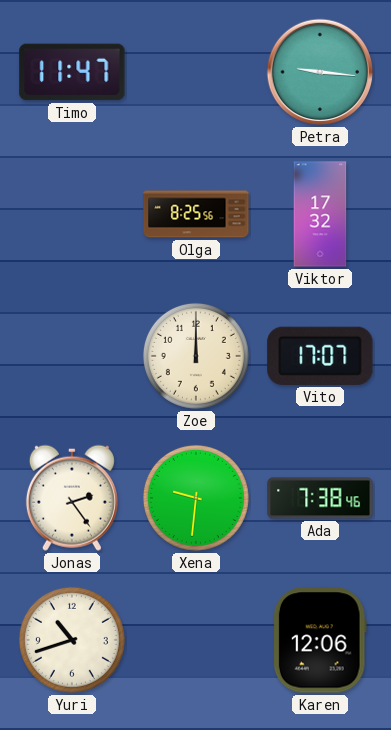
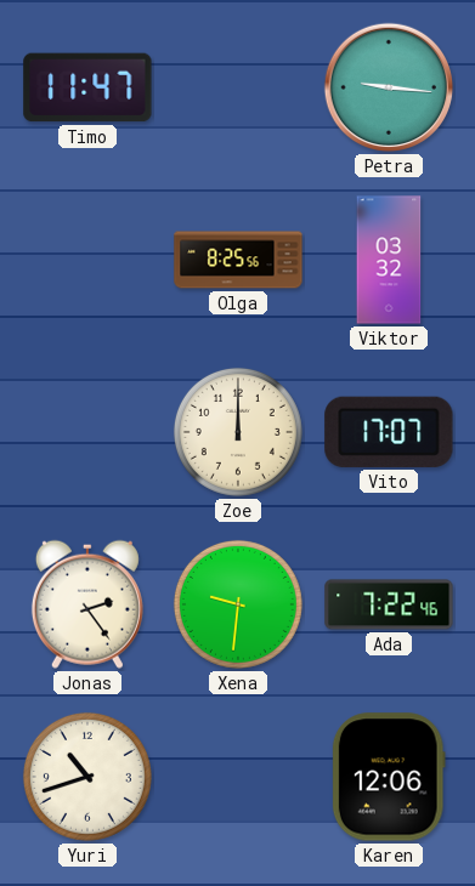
Viktor: 17:32 -> 03:32 (389, 260)
Ada: 7:38 -> 7:22 (389, 604)
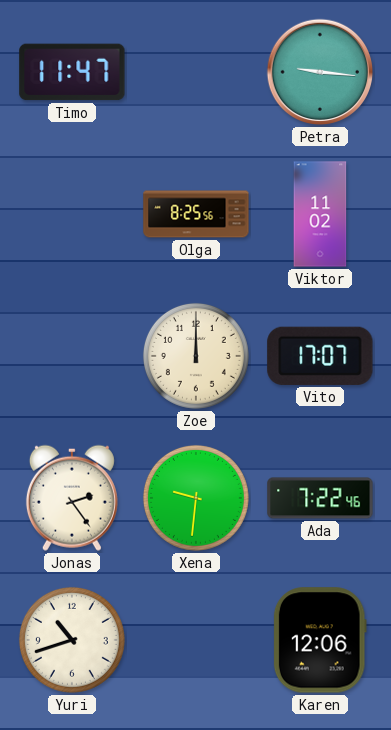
Viktor: 03:32 -> 11:02 (320, 214)
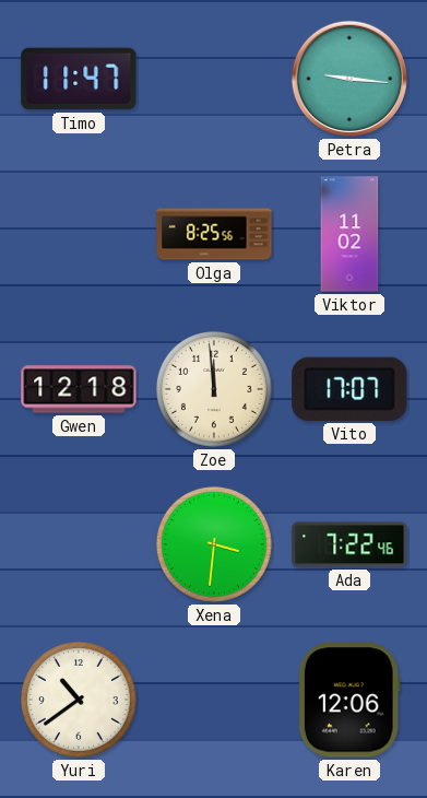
Gwen: none -> 12:18 (79, 389)
Zoe: 12:00 -> 11:59 (214, 389)
Jonas: 2:24 -> none (72, 498)
Xena: 9:31 -> 3:31 (214, 544)
Yuri: 10:42 -> 10:39 (79, 700)
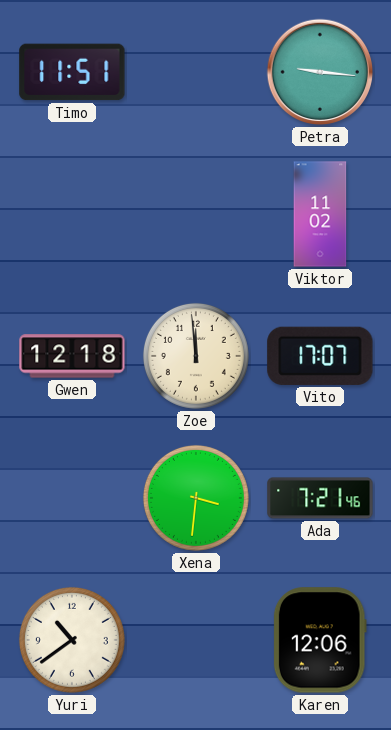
Timo: 11:47 -> 11:51 (72, 72)
Olga: 8:25 -> none (214, 234)
Ada: 7:22 -> 7:21 (320, 498)
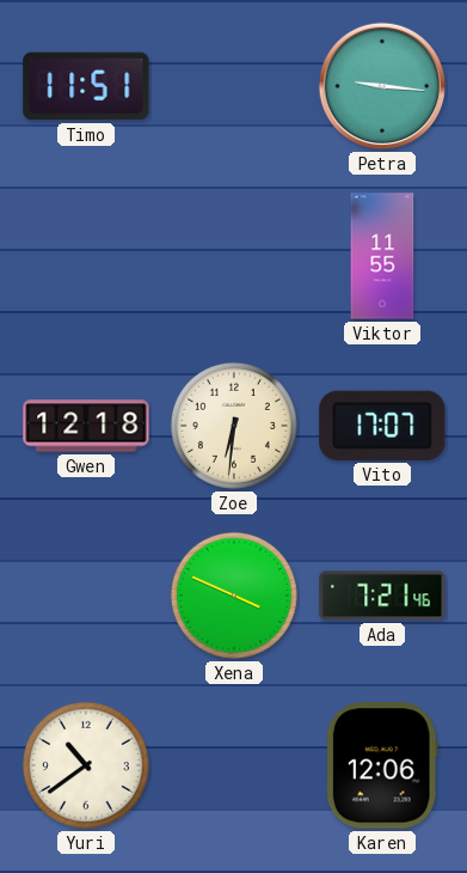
Viktor: 11:02 -> 11:55 (382, 256)
Zoe: 11:59 -> 6:31 (234, 426)
Xena: 3:31 -> 3:49 (234, 596)
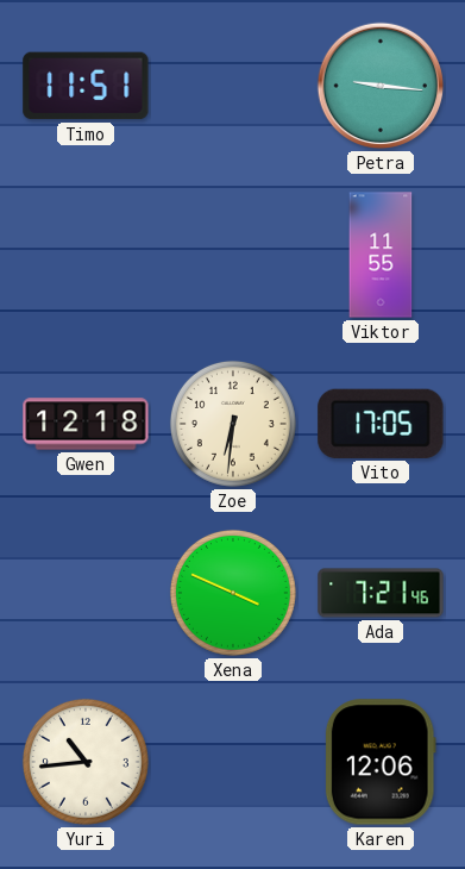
Vito: 17:07 -> 17:05 (381, 424)
Yuri: 10:39 -> 10:44 (86, 762)
